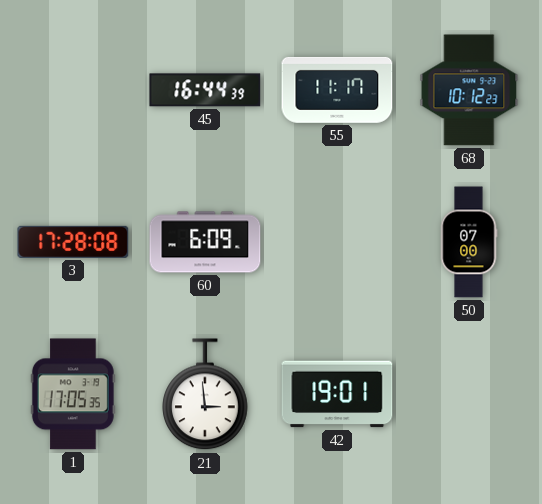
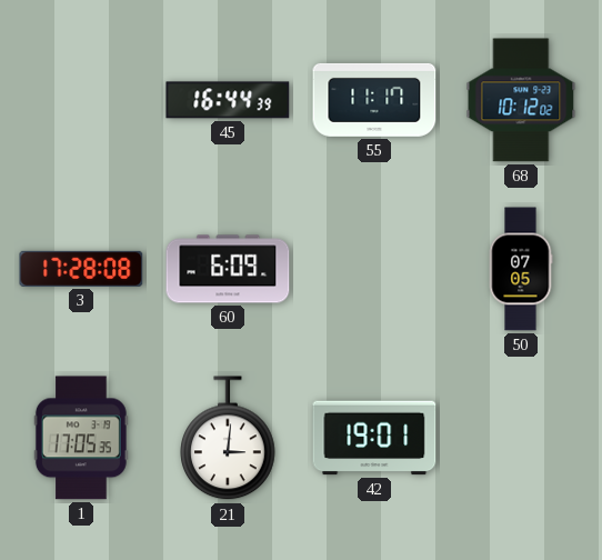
68: 10:12:23 -> 10:12:02 (521, 100)
50: 07:00 -> 07:05 (521, 269)
21: 2:59 -> 3:01 (228, 439)
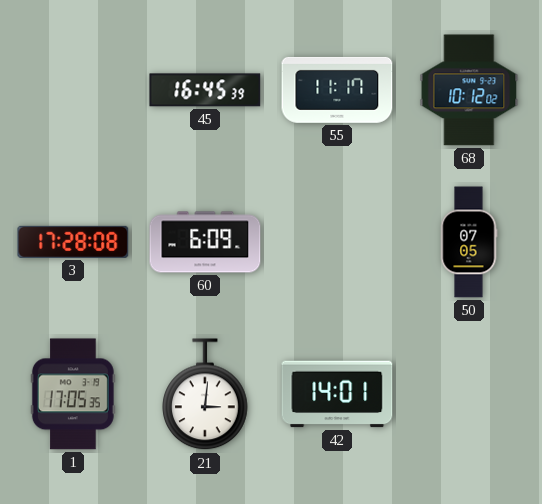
45: 16:44 -> 16:45 (205, 90)
42: 19:01 -> 14:01 (337, 394)
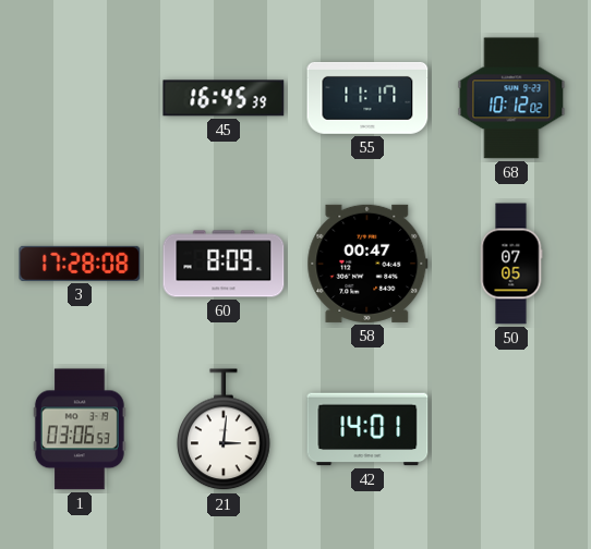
60: 6:09 -> 8:09 (224, 264)
58: none -> 00:47 (367, 264)
1: 17:05 -> 03:06 (80, 429)
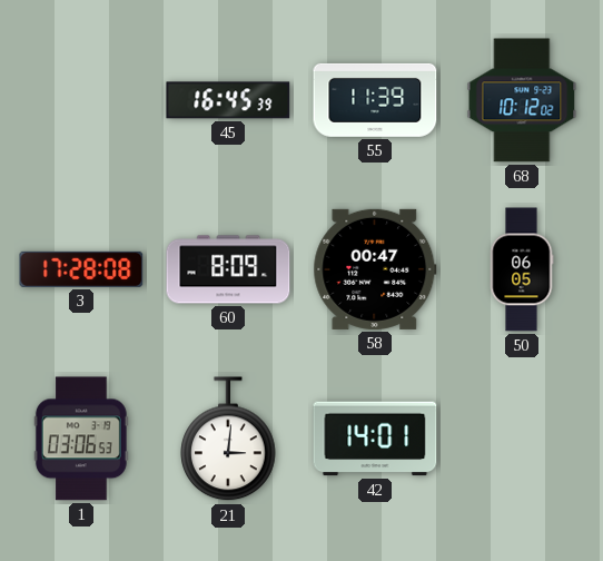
55: 11:17 -> 11:39 (375, 100)
50: 07:05 -> 06:05 (522, 269)
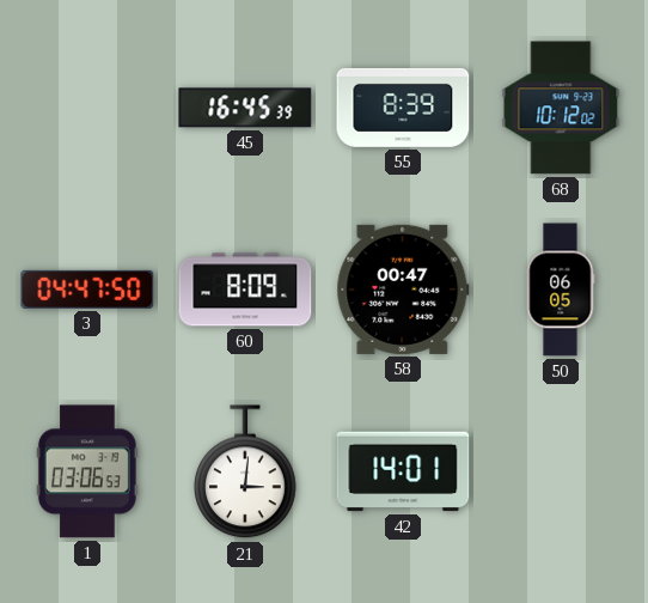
55: 11:39 -> 8:39 (403, 108)
3: 17:28 -> 04:47 (87, 290)
